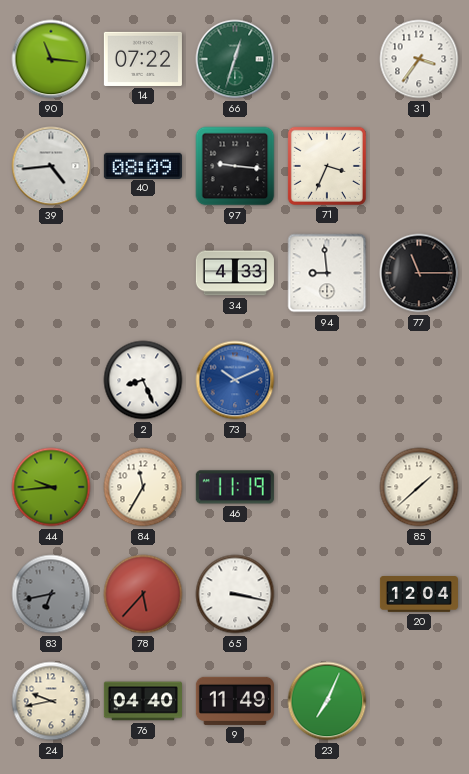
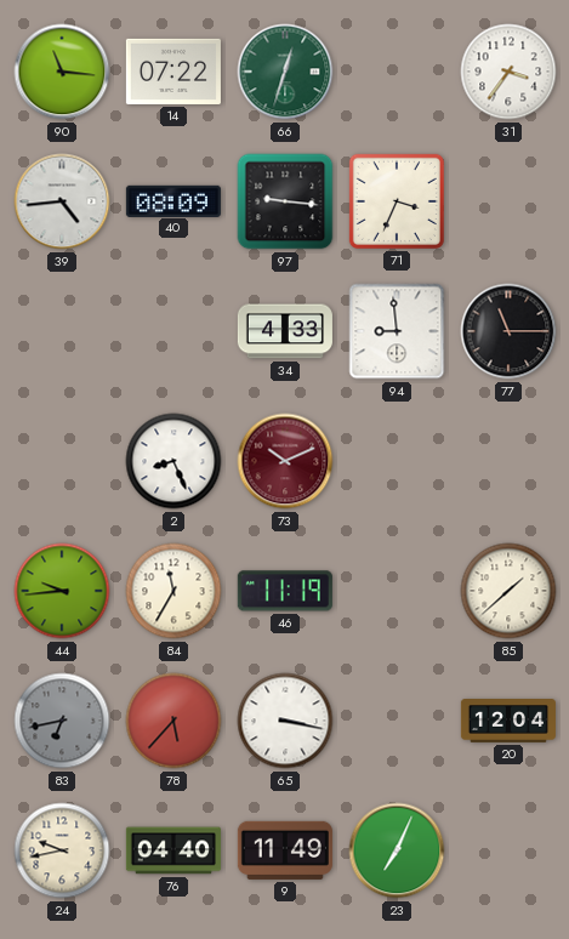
73 dial: blue -> burgundy (285, 461)
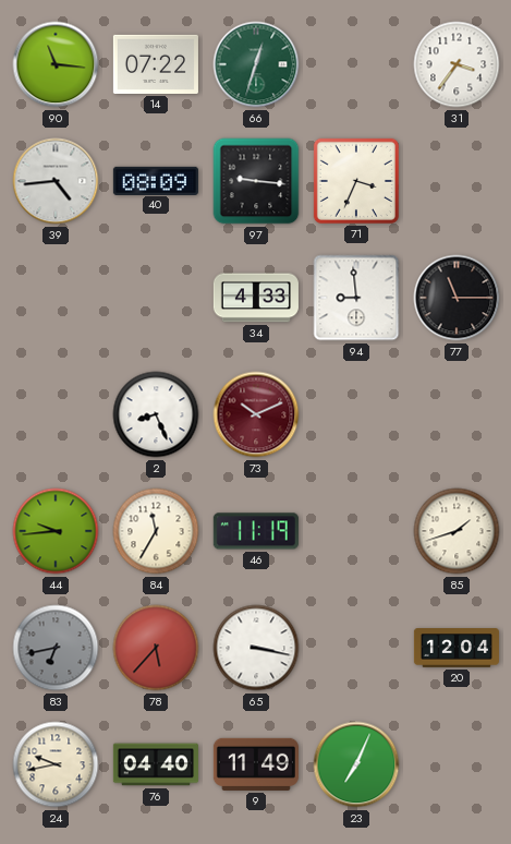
85: 1:38 -> 1:42 (457, 531)
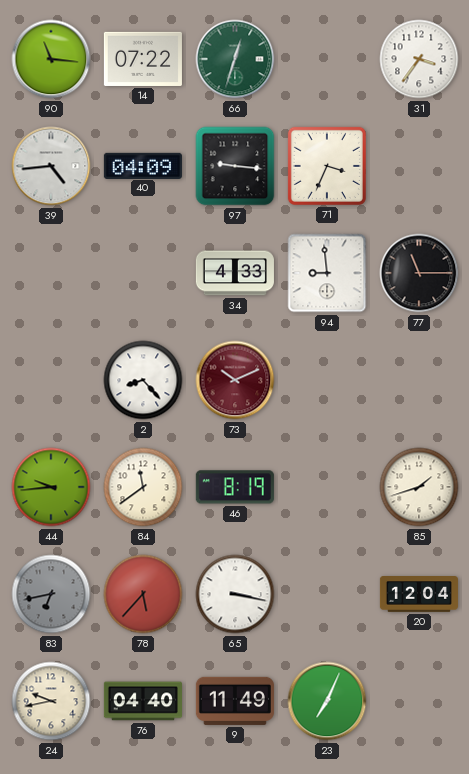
40: 08:09 -> 04:09 (143, 165)
2: 8:26 -> 8:23 (143, 380)
84: 11:35 -> 11:39 (143, 487)
46: 11:19 -> 8:19 (235, 487)
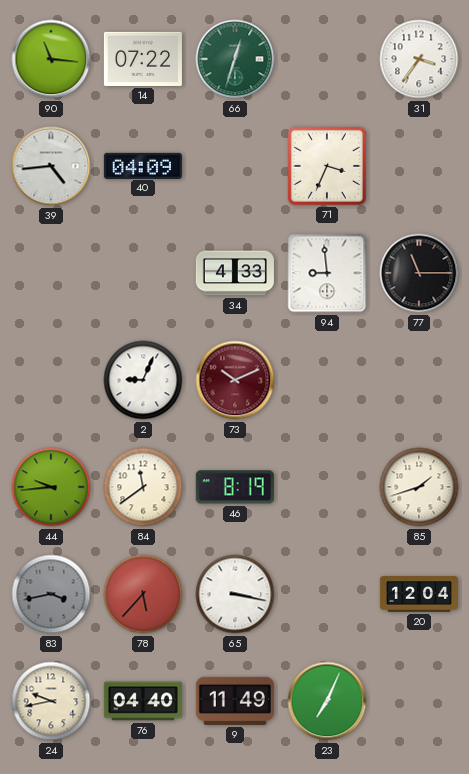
97: 9:16 -> none (235, 166)
2: 8:23 -> 9:04 (143, 380)
83: 6:43 -> 3:43 (51, 594)
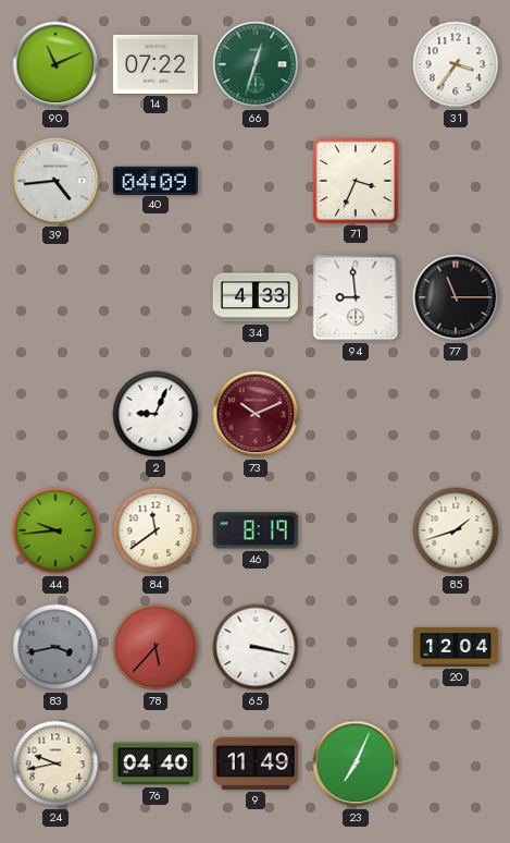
90: 11:16 -> 11:11 (55, 64)
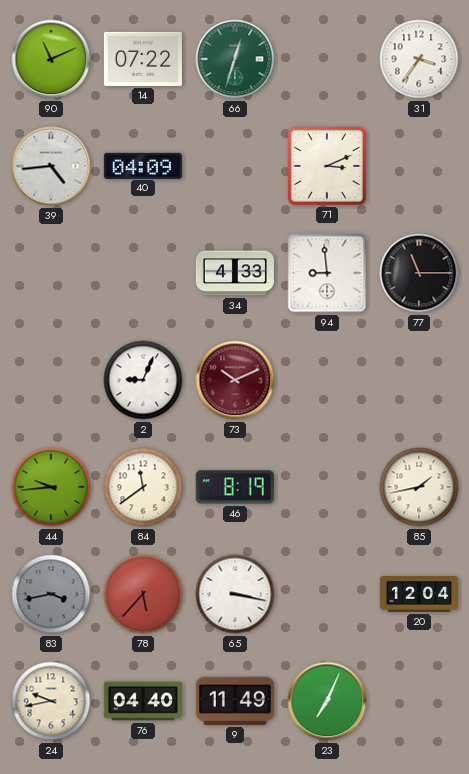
71: 3:34 -> 3:11 (327, 166)
85: 1:42 -> 1:43 (419, 487)
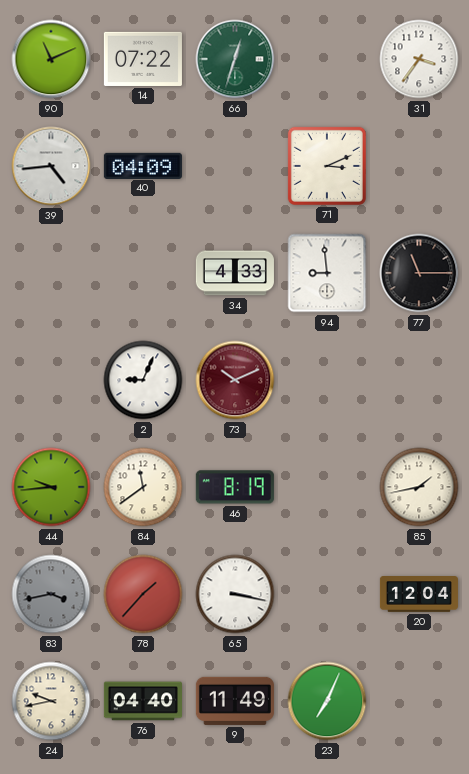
78: 5:37 -> 1:37 (143, 594)
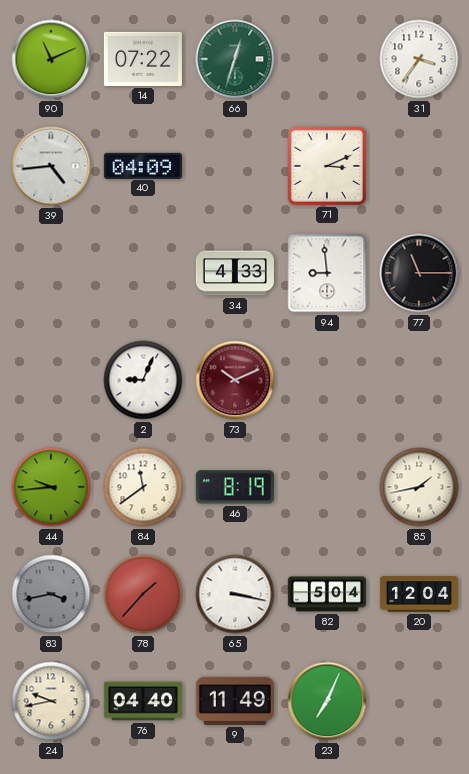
82: none -> 5:04 (327, 594)
